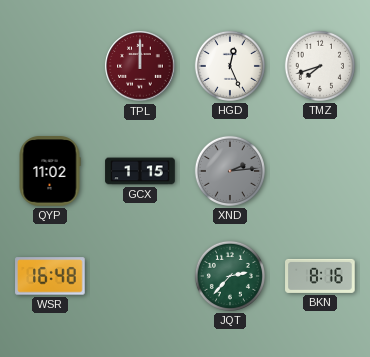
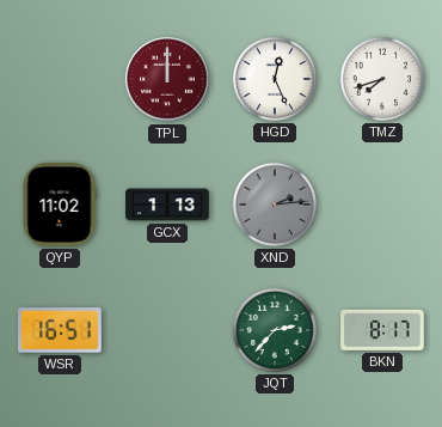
GCX: 1:15 -> 1:13 (167, 205)
WSR: 16:48 -> 16:51 (60, 330)
BKN: 8:16 -> 8:17 (382, 330)
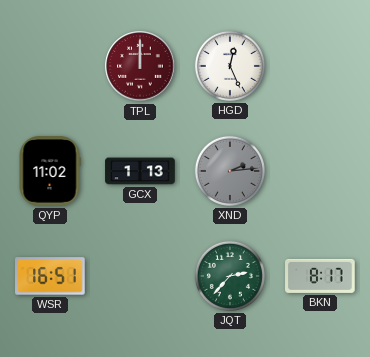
TMZ: 7:42 -> none (382, 79)
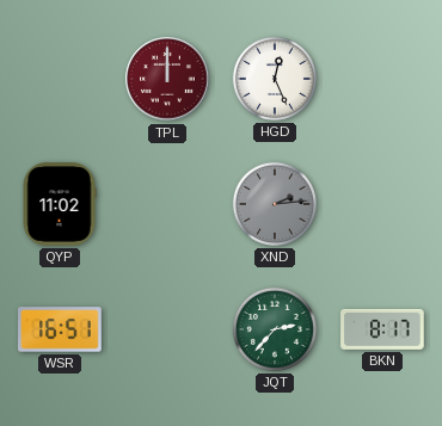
GCX: 1:13 -> none (140, 171)
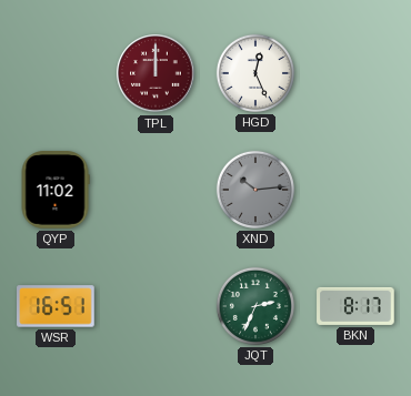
XND: 2:14 -> 10:14 (255, 190)
JQT: 2:37 -> 2:34 (255, 306)
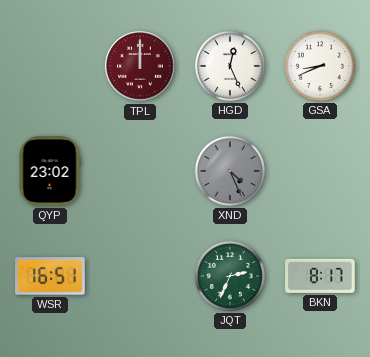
GSA: none -> 8:41 (320, 66)
QYP: 11:02 -> 23:02 (50, 171)
XND: 10:14 -> 4:26 (230, 171)
